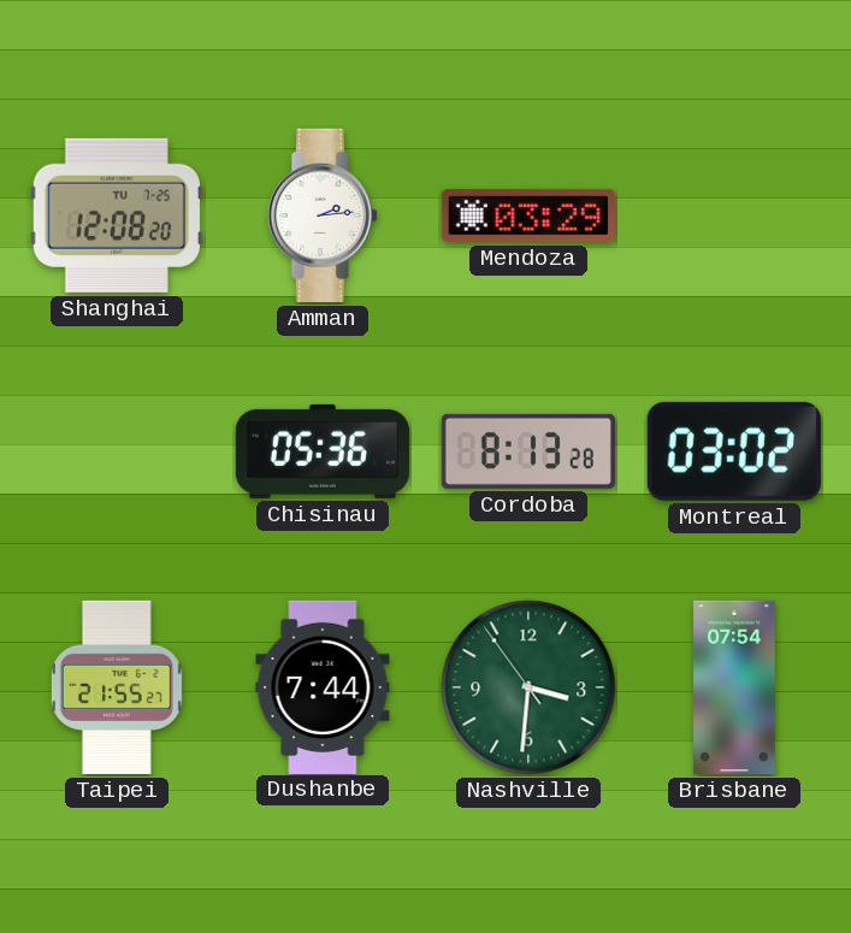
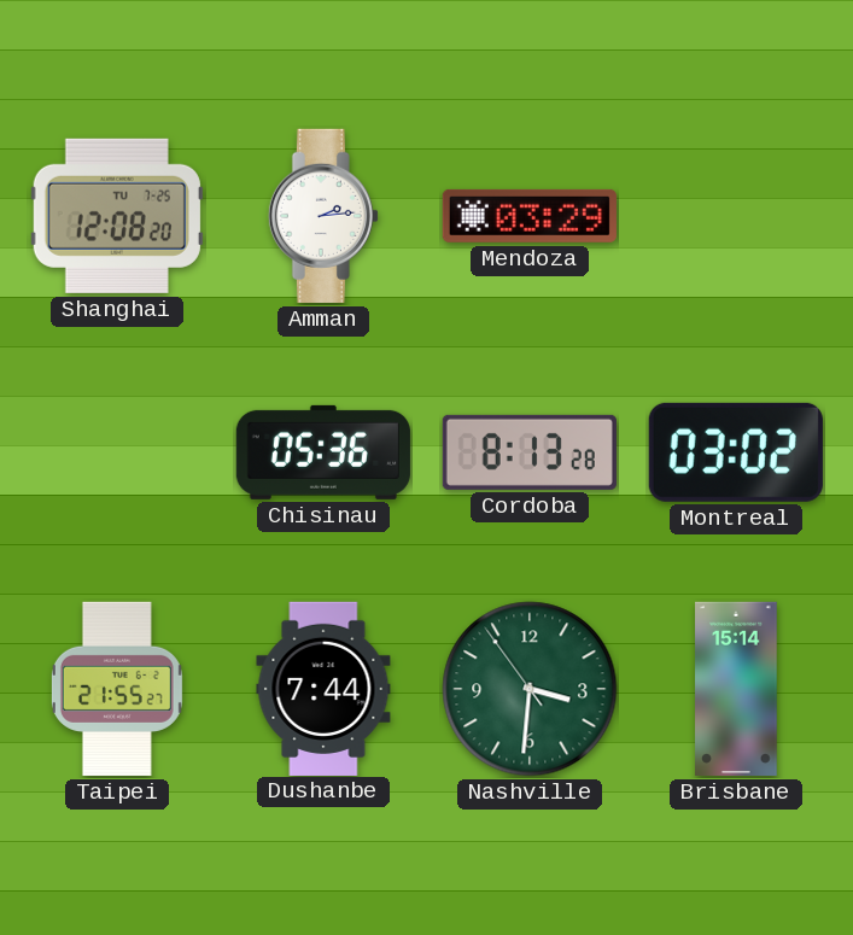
Brisbane: 07:54 -> 15:14 (736, 689)
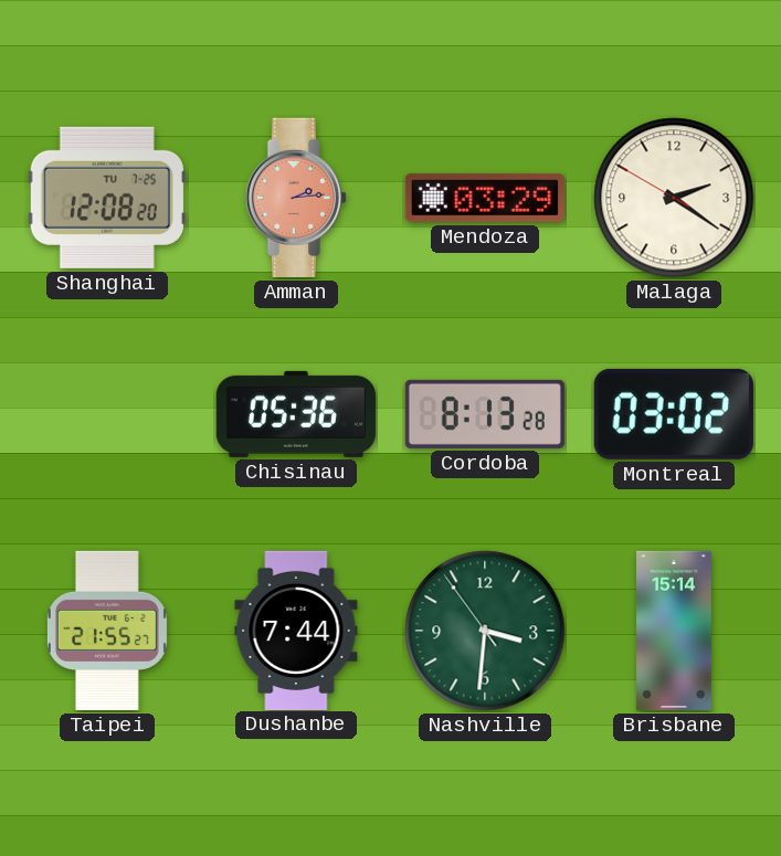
Amman dial: white -> salmon (296, 198)
Malaga: none -> 2:20 (674, 198)
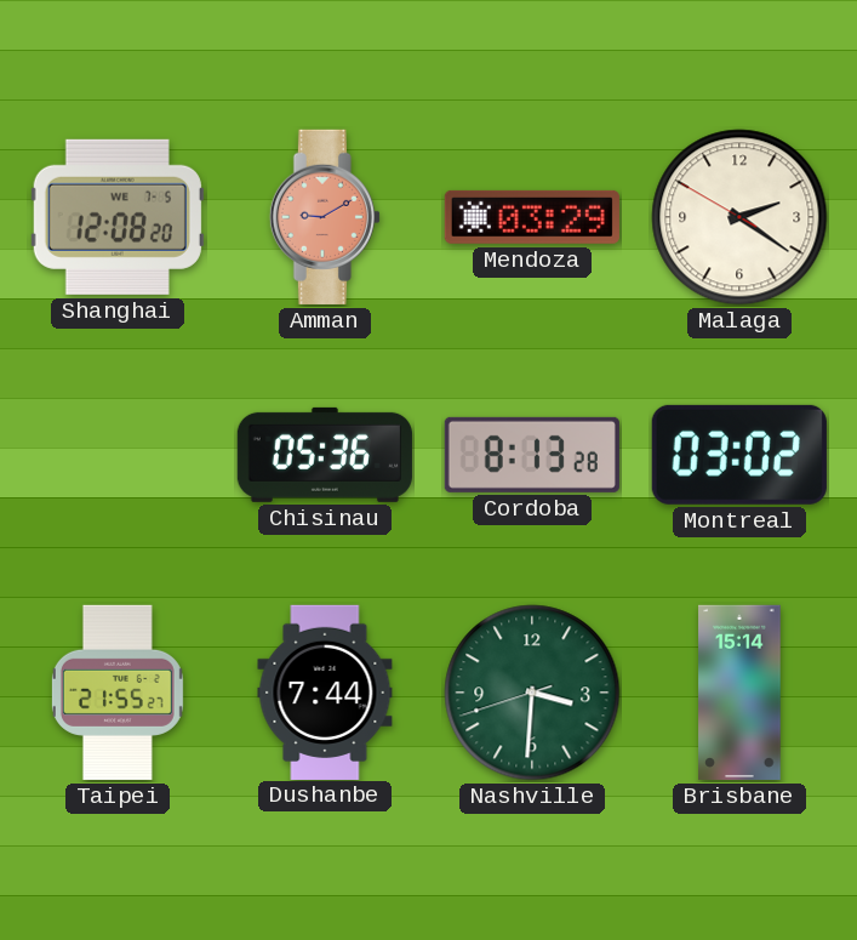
Shanghai date: TU 7-25 -> WE 7-5 (118, 217)
Amman: 2:14 -> 9:10 (325, 217)
Nashville: 3:30:54 -> 3:30:42 (532, 693)
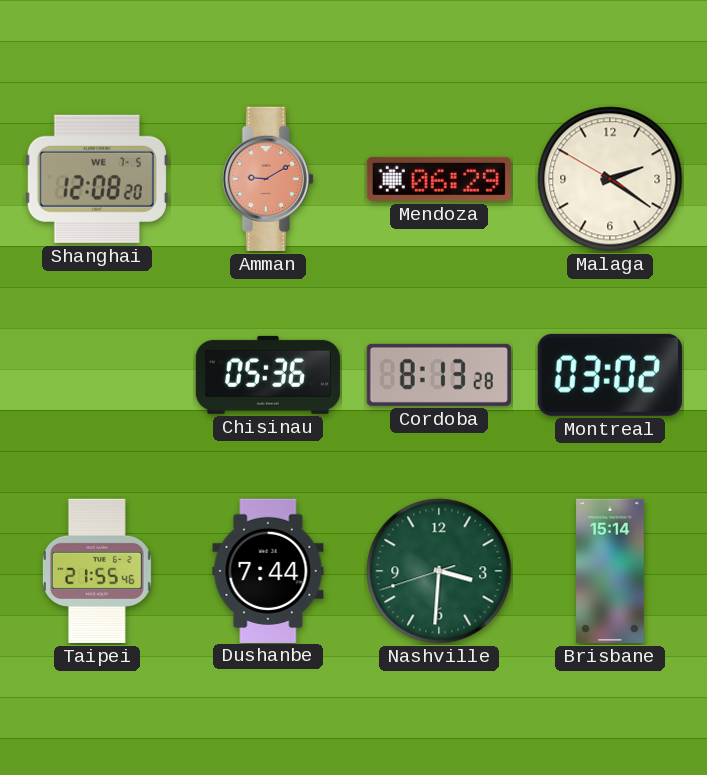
Mendoza: 03:29 -> 06:29 (439, 179)
Taipei: 21:55:27 -> 21:55:46 (97, 571)
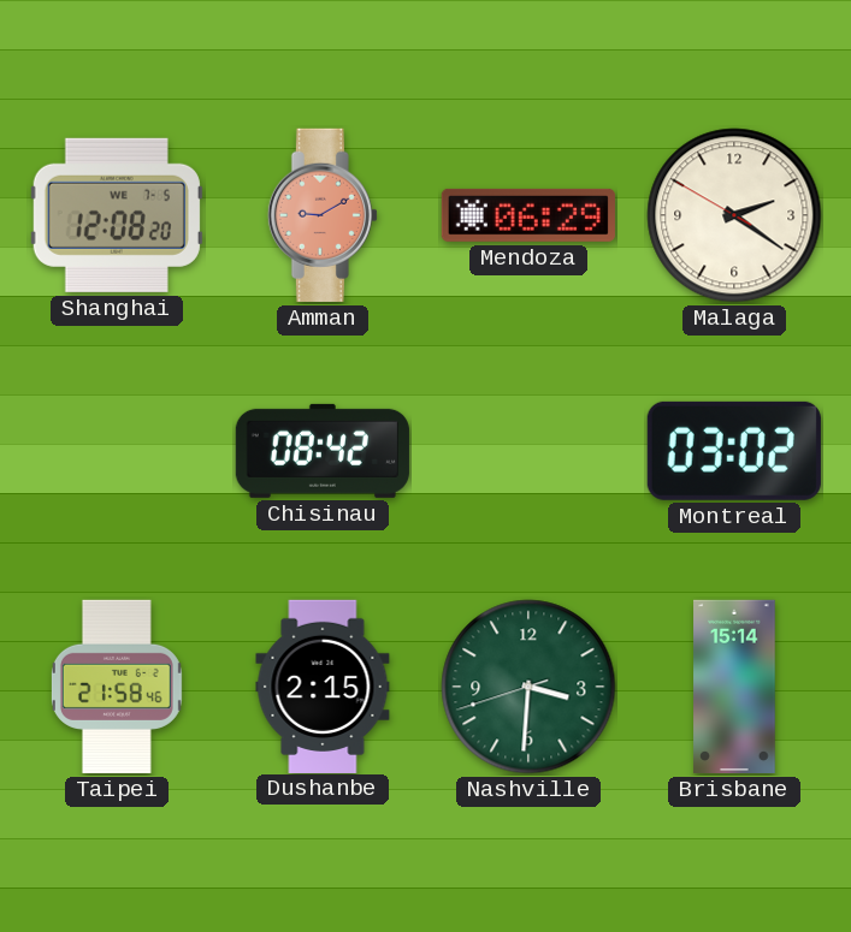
Chisinau: 05:36 -> 08:42 (323, 451)
Cordoba: 8:13 -> none (439, 375)
Taipei: 21:55 -> 21:58 (117, 687)
Dushanbe: 7:44 -> 2:15 (323, 685)
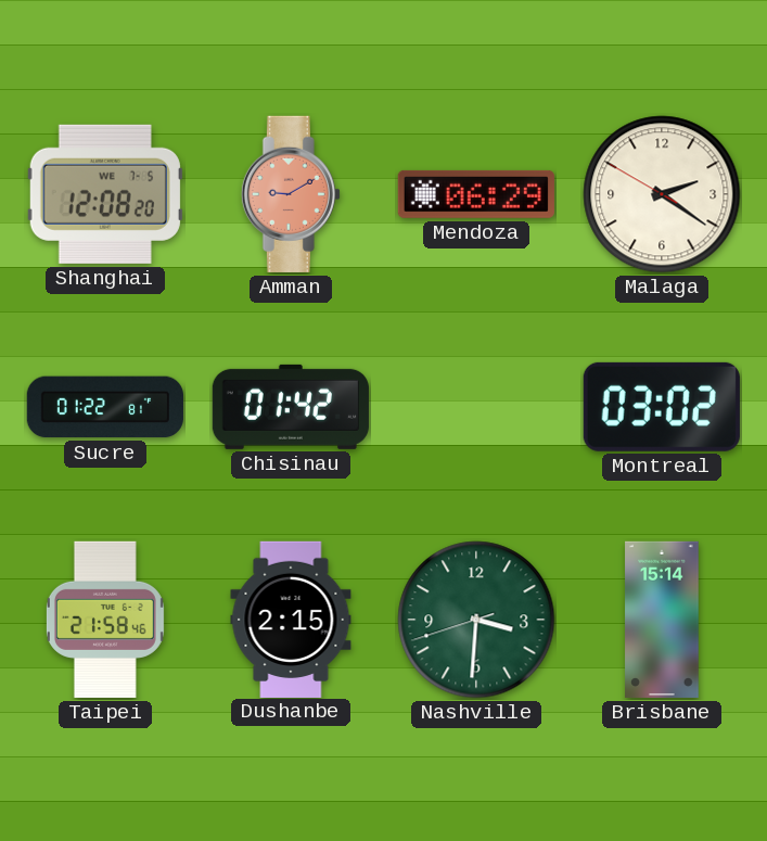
Sucre: none -> 01:22 (105, 407)
Chisinau: 08:42 -> 01:42 (291, 407)
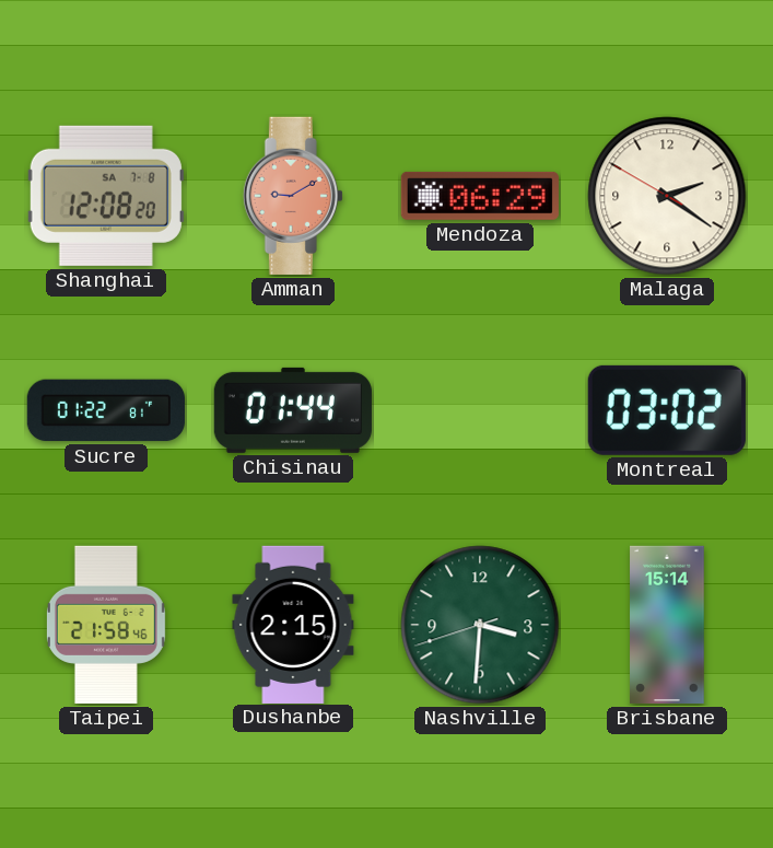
Shanghai date: WE 7-5 -> SA 7-8 (106, 196)
Chisinau: 01:42 -> 01:44 (293, 410)
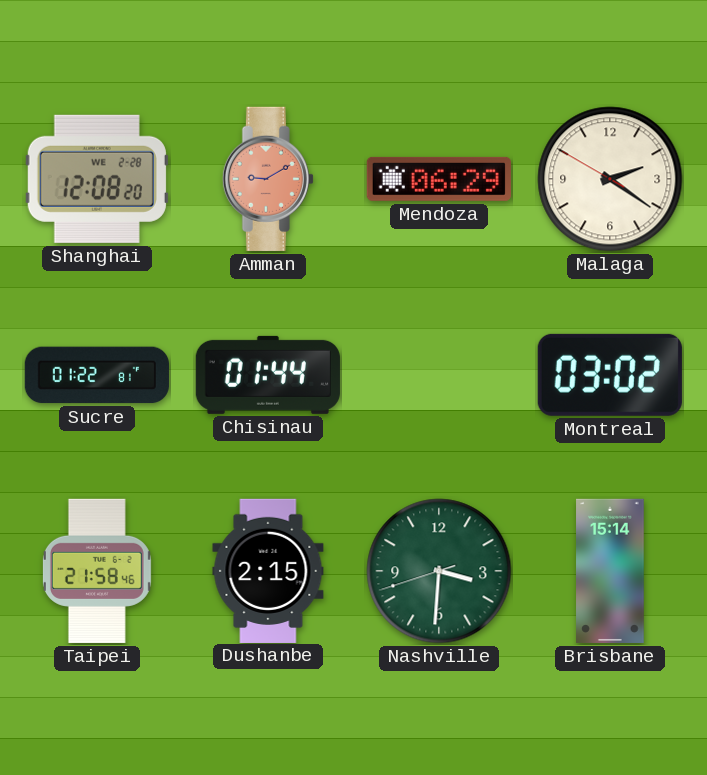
Shanghai date: SA 7-8 -> WE 2-28 (97, 179)
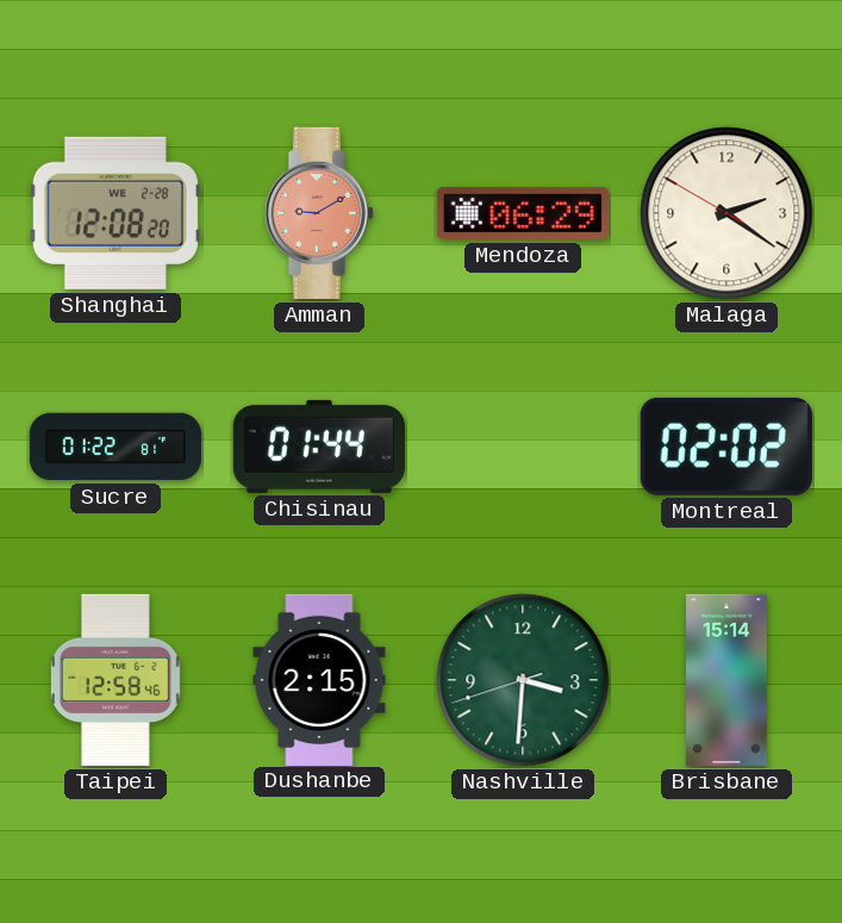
Montreal: 03:02 -> 02:02 (726, 447)
Taipei: 21:58 -> 12:58 (116, 680)
